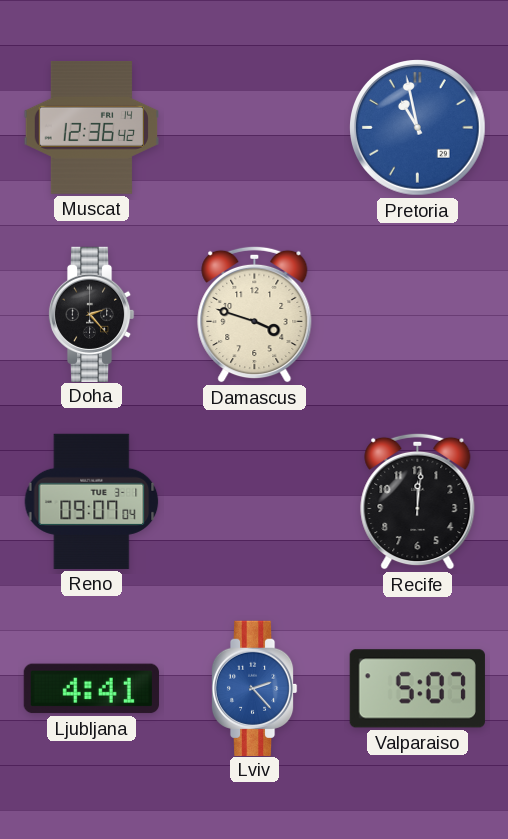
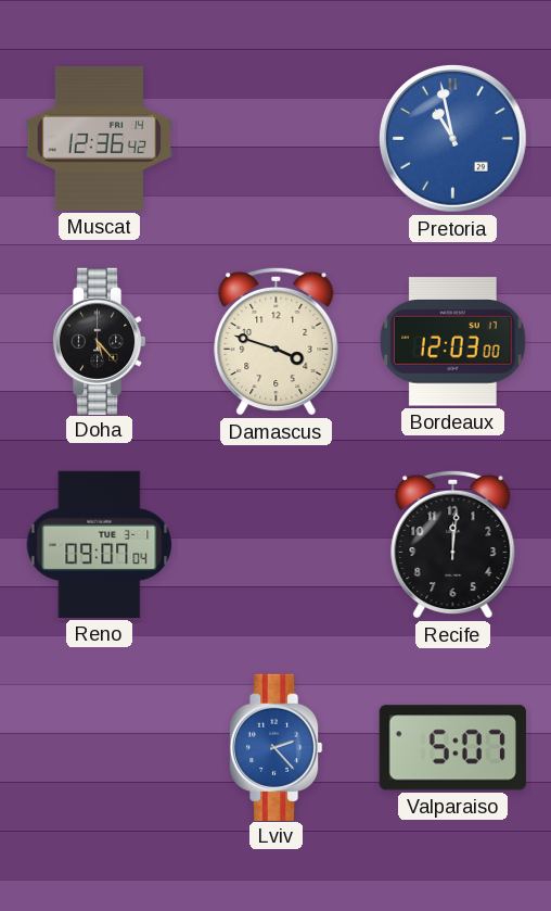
Doha: 2:23 -> 5:23 (99, 341)
Bordeaux: none -> 12:03 (453, 342)
Ljubljana: 4:41 -> none (91, 689)
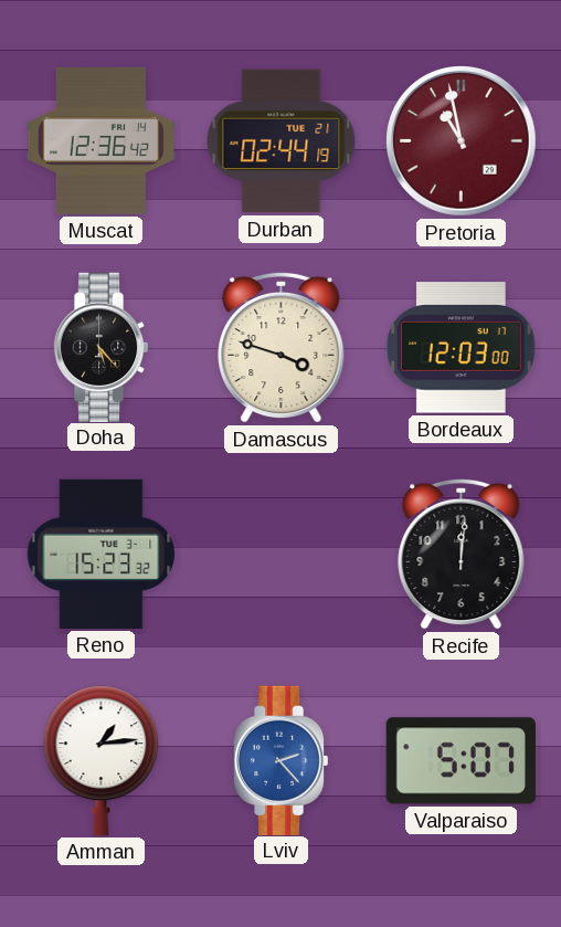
Durban: none -> 02:44 (282, 141)
Pretoria dial: blue -> burgundy (462, 141)
Reno: 09:07 -> 15:23 (102, 554)
Amman: none -> 1:14 (102, 760)
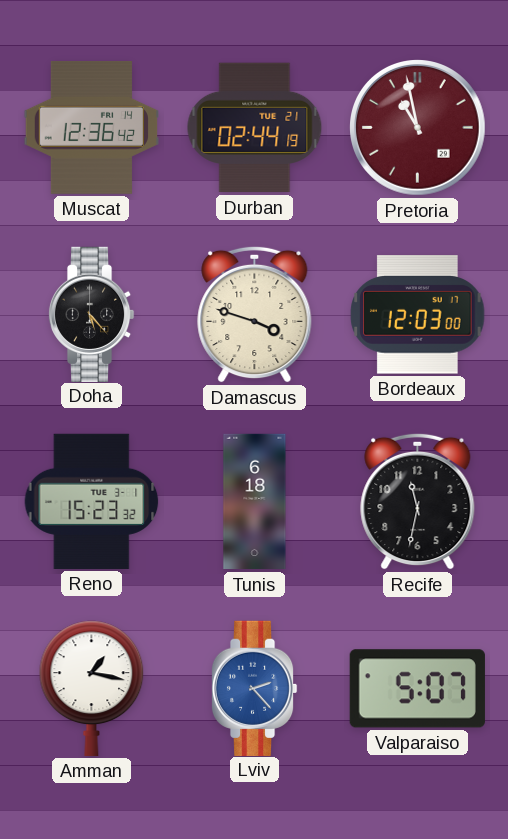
Tunis: none -> 6:18 (255, 502)
Recife: 12:01 -> 11:32 (418, 501)
Amman: 1:14 -> 1:17 (92, 688)
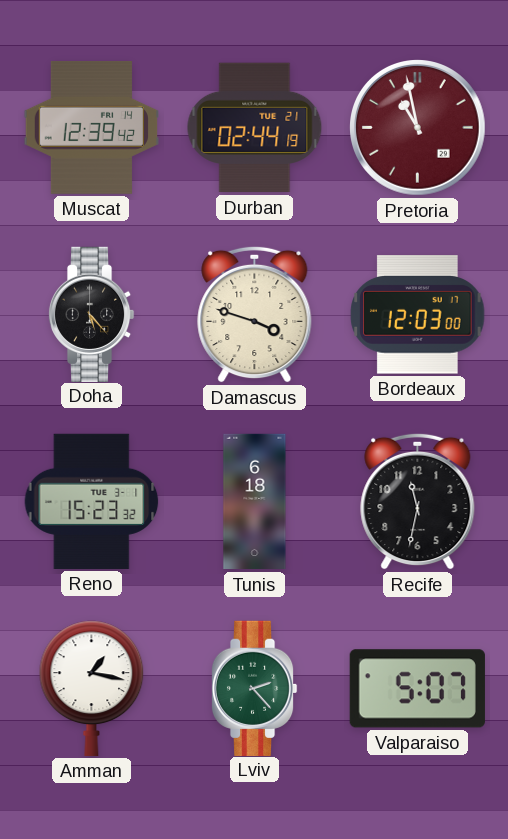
Muscat: 12:36 -> 12:39 (91, 127)
Lviv dial: blue -> green (254, 688)
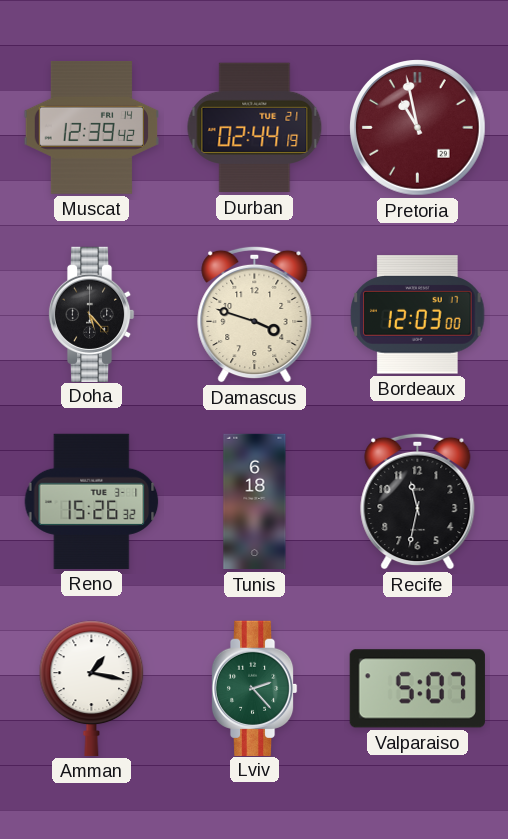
Reno: 15:23 -> 15:26 (92, 501)
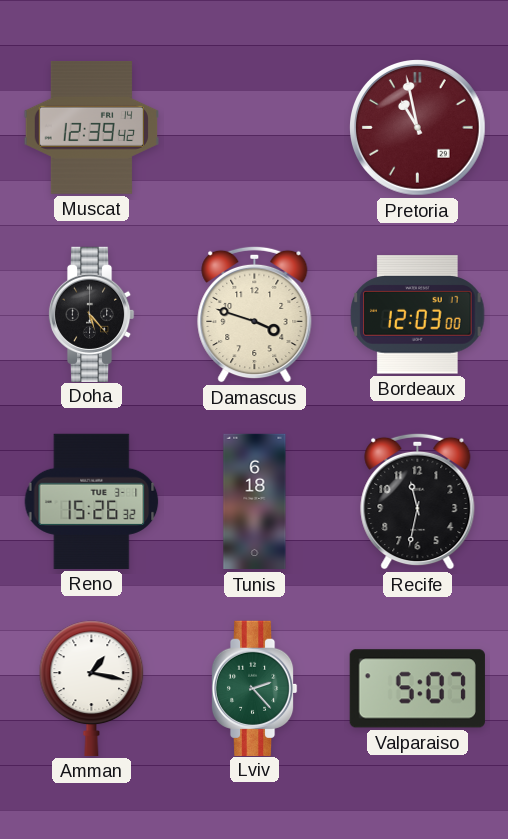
Durban: 02:44 -> none (255, 128)
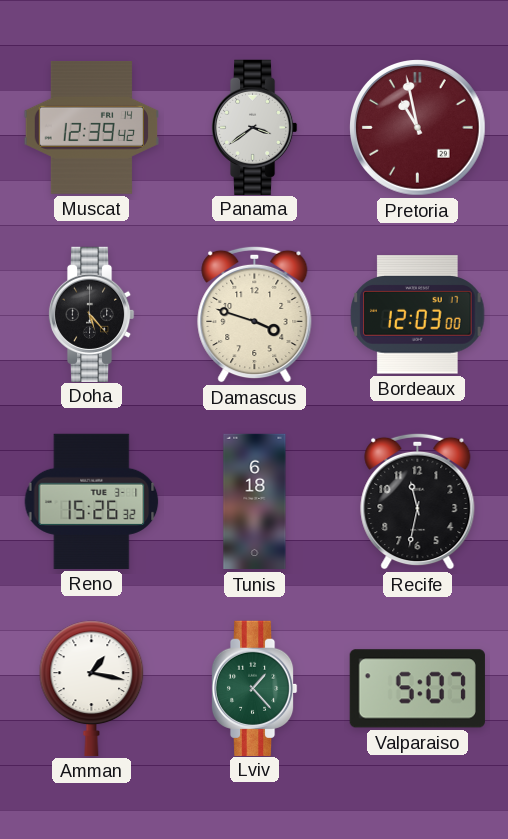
Panama: none -> 3:39 (254, 127)
Lviv: 2:23 -> 1:23 (254, 688)
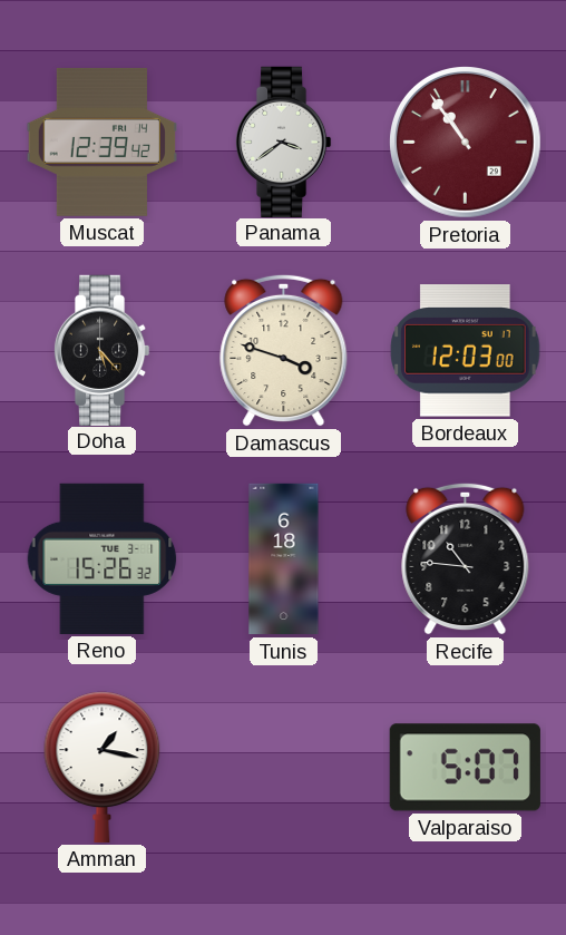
Pretoria: 10:58 -> 10:54 (466, 143)
Recife: 11:32 -> 10:46 (466, 558)
Lviv: 1:23 -> none (254, 688)
